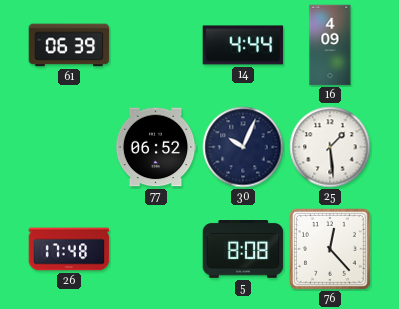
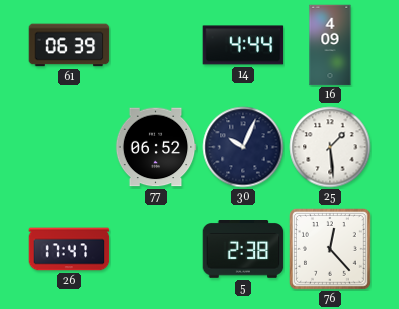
26: 17:48 -> 17:47 (69, 249)
5: 8:08 -> 2:38 (243, 250)
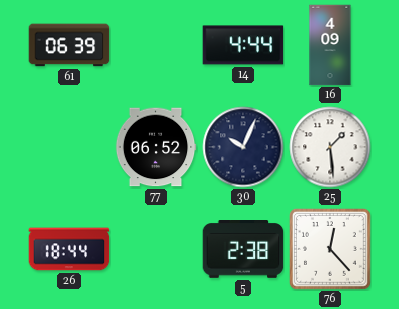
26: 17:47 -> 18:44 (69, 249)
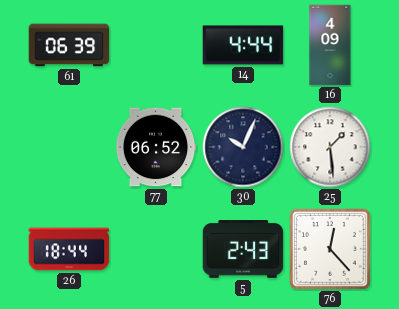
5: 2:38 -> 2:43 (243, 250)
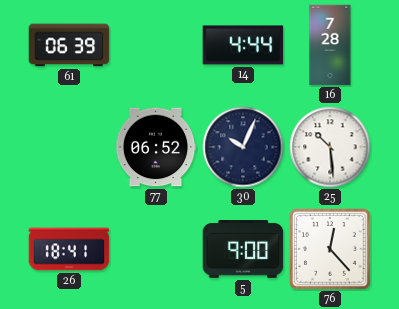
16: 4:09 -> 7:28 (330, 45)
25: 1:29 -> 10:29 (330, 147)
26: 18:44 -> 18:41 (69, 249)
5: 2:43 -> 9:00 (243, 250)
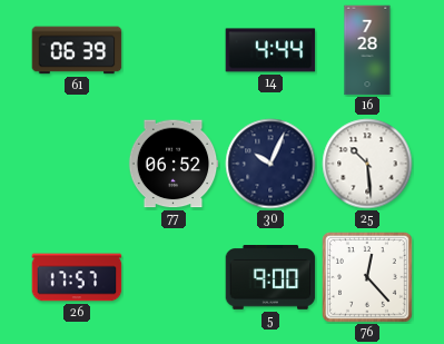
26: 18:41 -> 17:57 (77, 277)
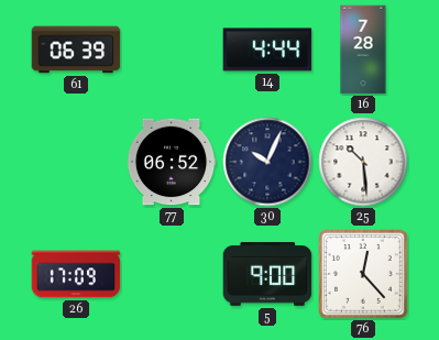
26: 17:57 -> 17:09 (76, 274)
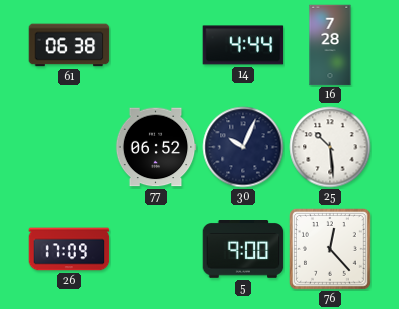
61: 06:39 -> 06:38 (69, 45)
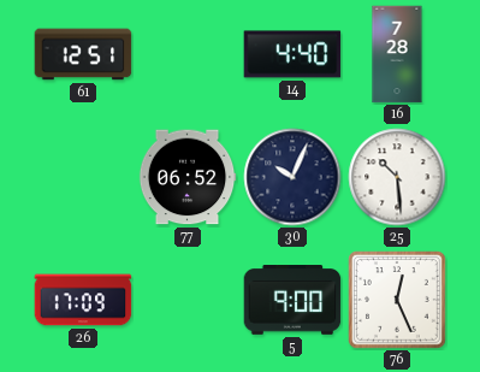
61: 06:38 -> 12:51 (83, 54)
14: 4:44 -> 4:40 (292, 54)
76: 12:23 -> 12:26 (398, 301)
